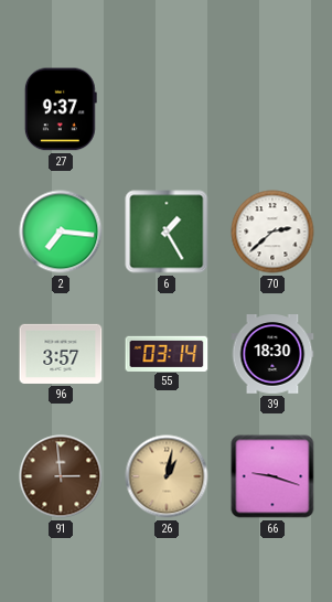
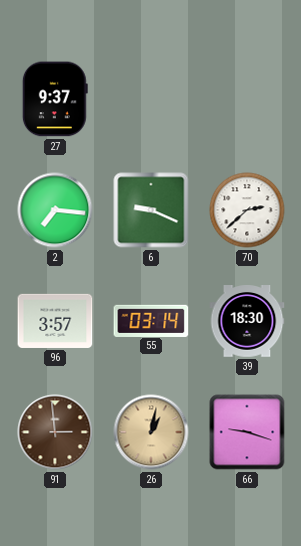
6: 1:25 -> 9:19 (151, 210)
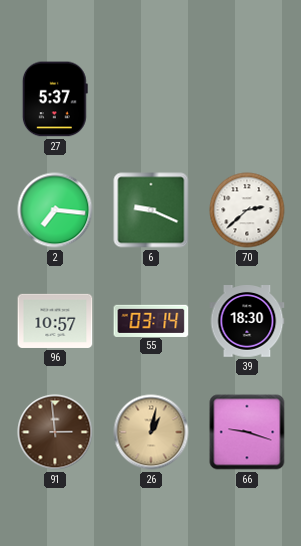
27: 9:37 -> 5:37 (55, 99)
96: 3:57 -> 10:57 (55, 321)
